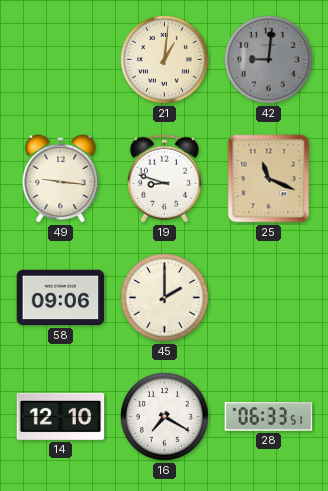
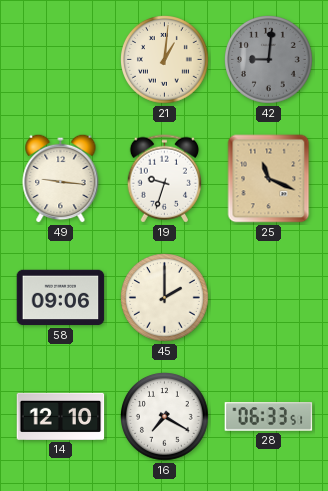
19: 8:48 -> 9:33 (164, 179)
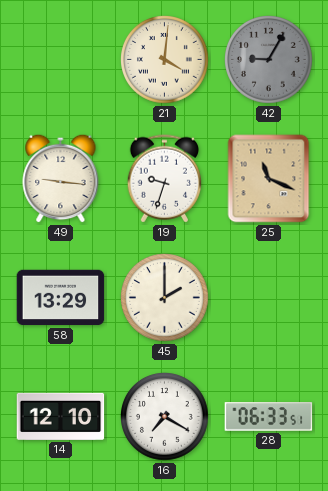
21: 1:01 -> 4:01 (165, 60)
42: 9:01 -> 9:05 (269, 60)
58: 09:06 -> 13:29 (61, 298)
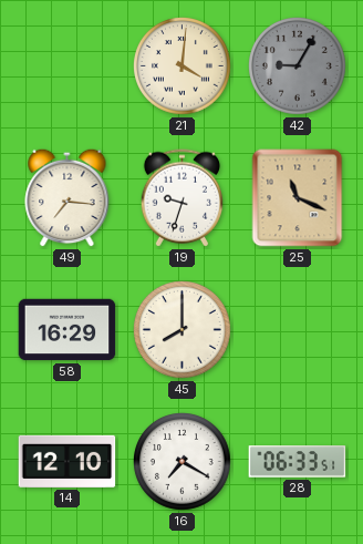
49: 9:16 -> 7:16 (68, 197)
58: 13:29 -> 16:29 (68, 330)
45: 2:00 -> 8:00 (183, 330)
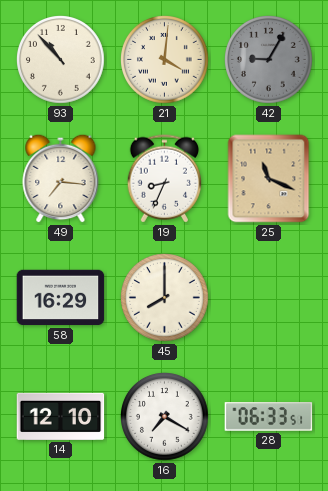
93: none -> 10:53 (61, 60)
19: 9:33 -> 8:34 (164, 179)
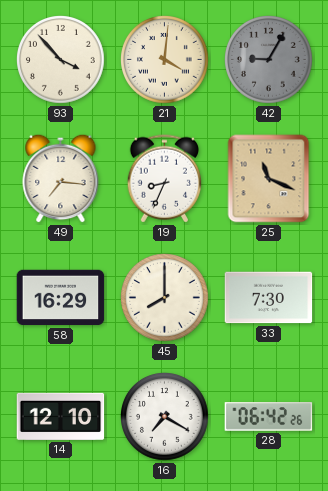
93: 10:53 -> 3:53 (61, 60)
33: none -> 7:30 (269, 298)
28: 06:33 -> 06:42 (269, 417)
